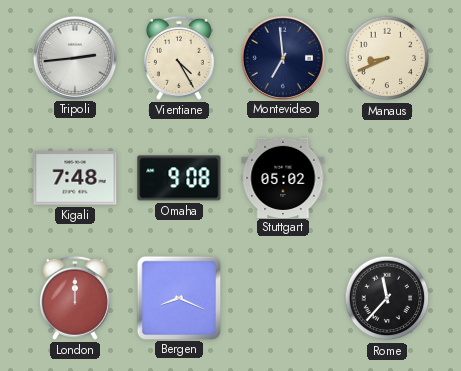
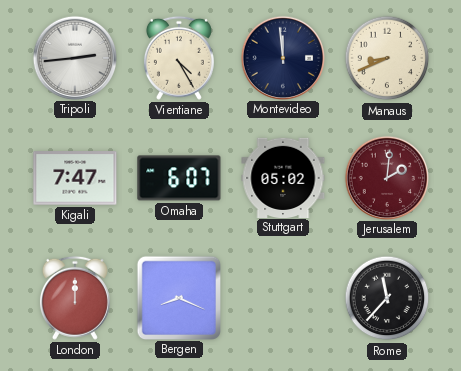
Montevideo: 6:59 -> 11:59 (282, 57)
Kigali: 7:48 -> 7:47 (75, 178)
Omaha: 9:08 -> 6:07 (179, 178)
Jerusalem: none -> 2:01 (386, 177)
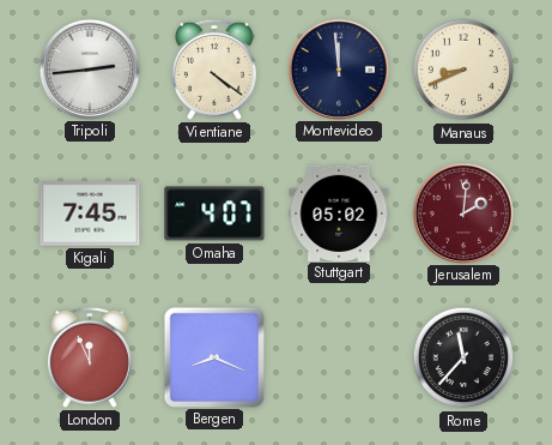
Vientiane: 4:25 -> 4:21 (214, 70)
Kigali: 7:47 -> 7:45 (90, 214)
Omaha: 6:07 -> 4:07 (214, 214)
London: 12:00 -> 11:56 (90, 357)
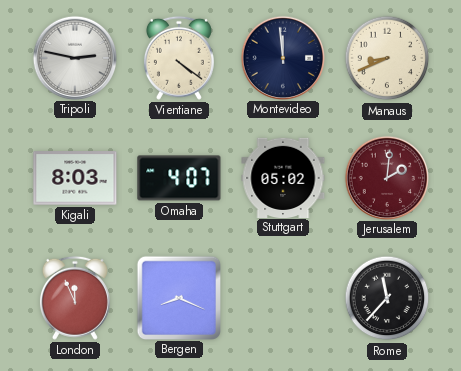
Tripoli: 2:44 -> 2:47 (74, 57)
Kigali: 7:45 -> 8:03 (75, 178)
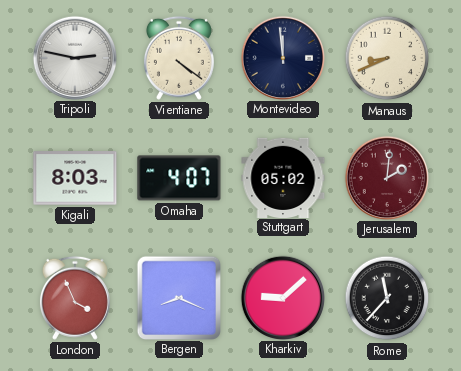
London: 11:56 -> 3:56 (75, 298)
Kharkiv: none -> 9:08 (282, 297)
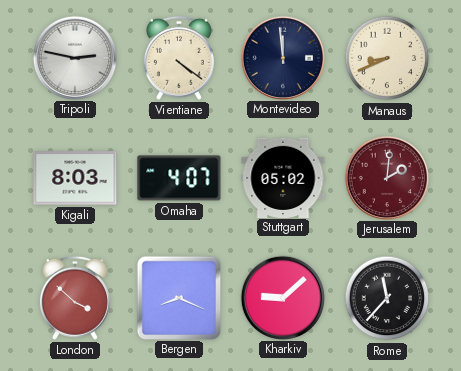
London: 3:56 -> 3:52 (75, 298)
